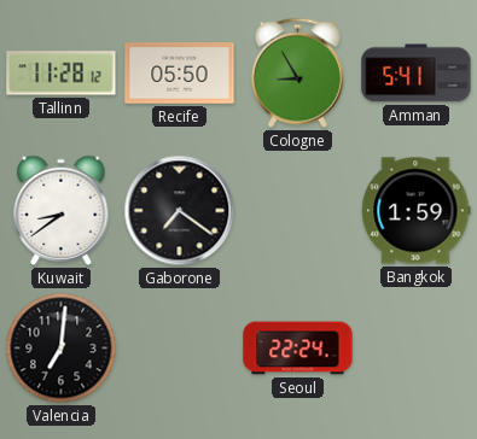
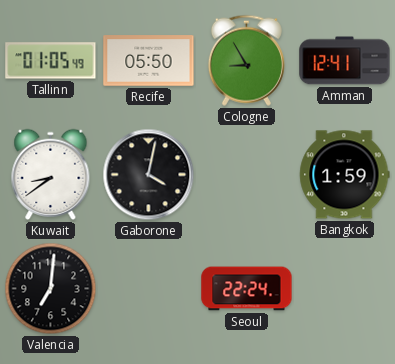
Tallinn: 11:28 -> 01:05 (51, 61)
Amman: 5:41 -> 12:41 (345, 61)
Gaborone: 7:21 -> 4:02 (149, 175)
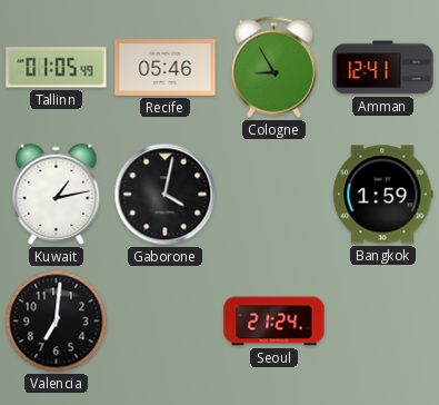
Recife: 05:50 -> 05:46 (166, 68)
Kuwait: 8:39 -> 1:13 (57, 194)
Seoul: 22:24 -> 21:24 (275, 322)
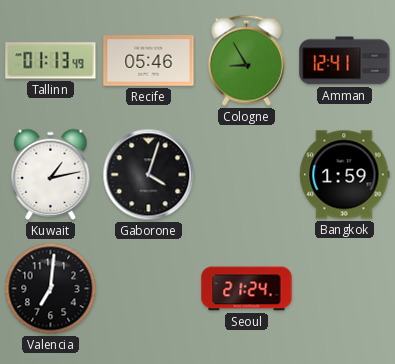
Tallinn: 01:05 -> 01:13 (51, 61)
Gaborone: 4:02 -> 4:03 (149, 175)
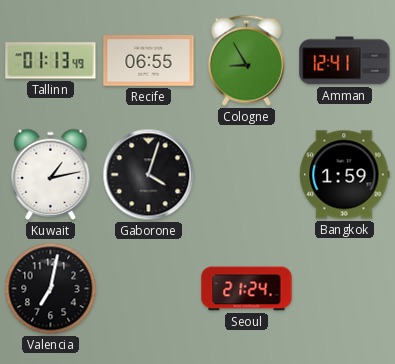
Recife: 05:46 -> 06:55 (149, 61)
Valencia: 7:01 -> 7:02 (51, 289)
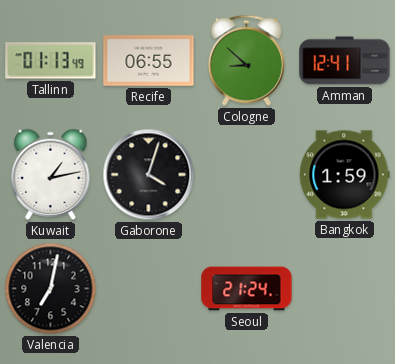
Cologne: 8:55 -> 8:52 (246, 60)
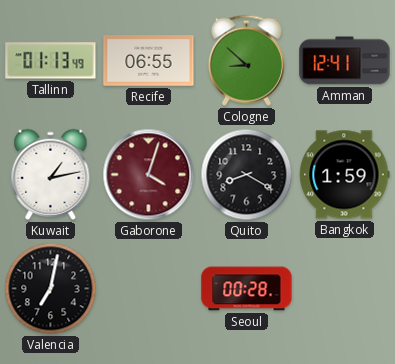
Gaborone dial: black -> burgundy (149, 175)
Quito: none -> 8:20 (247, 175)
Seoul: 21:24 -> 00:28 (247, 289)
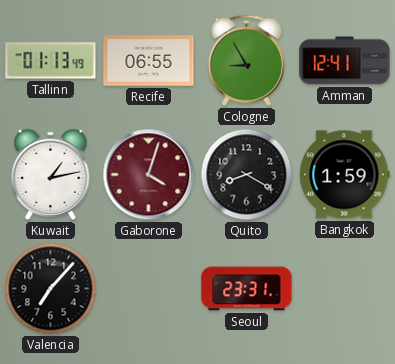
Cologne: 8:52 -> 8:55 (246, 60)
Valencia: 7:02 -> 7:07 (51, 289)
Seoul: 00:28 -> 23:31 (247, 289)
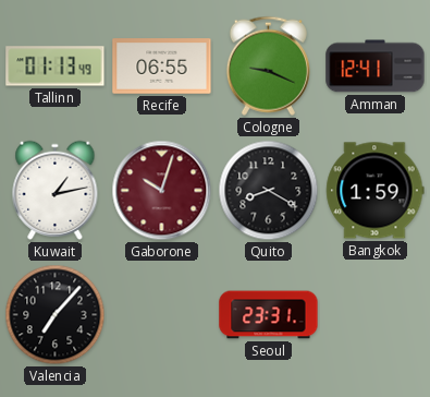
Cologne: 8:55 -> 9:19 (268, 65)
Gaborone: 4:03 -> 10:03 (162, 191)
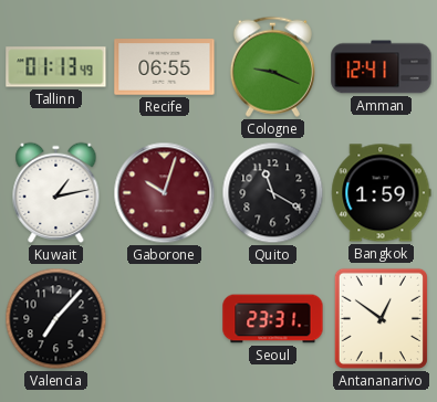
Quito: 8:20 -> 11:20 (273, 193)
Antananarivo: none -> 12:51 (381, 318)
